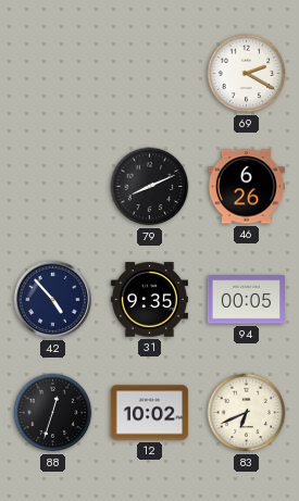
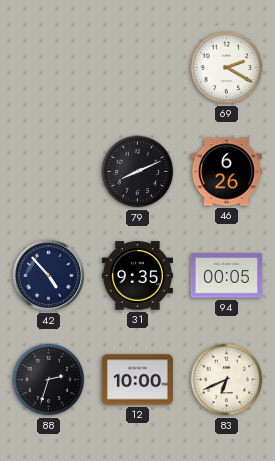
88: 12:33 -> 2:33 (49, 380)
12: 10:02 -> 10:00 (137, 380)
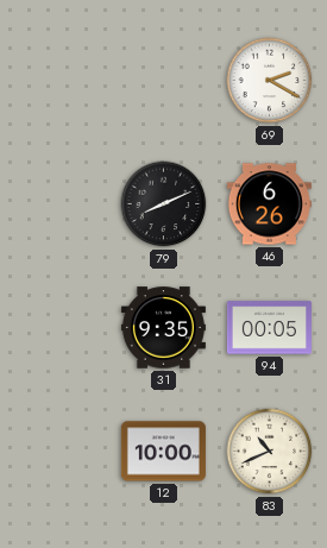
42: 4:53 -> none (48, 275)
88: 2:33 -> none (49, 380)
83: 6:41 -> 10:41 (270, 452)
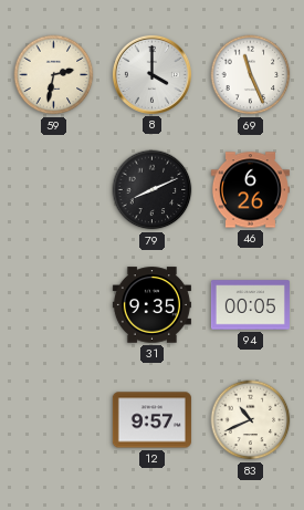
59: none -> 2:32 (54, 75)
8: none -> 4:00 (151, 74)
69: 2:20 -> 11:26 (251, 75)
12: 10:00 -> 9:57 (151, 420)
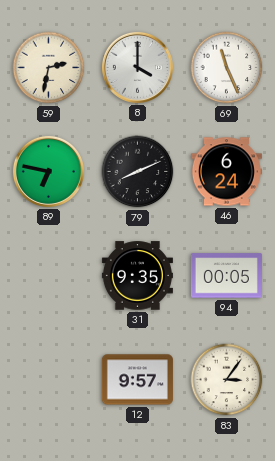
89: none -> 6:47 (48, 171)
46: 6:26 -> 6:24 (226, 172)
83: 10:41 -> 3:06 (227, 380)
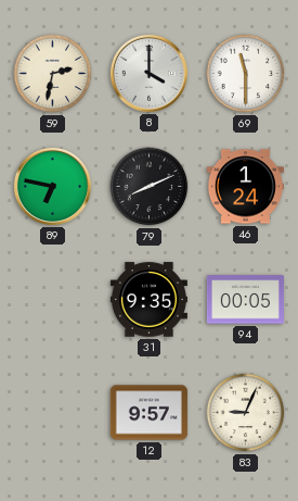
69: 11:26 -> 11:30 (246, 74)
46: 6:24 -> 1:24 (245, 187)
83: 3:06 -> 9:04 (246, 413)
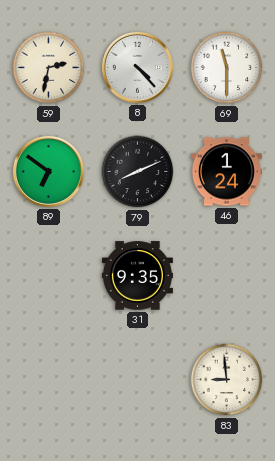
8: 4:00 -> 4:23 (137, 67)
89: 6:47 -> 6:51 (48, 171)
94: 00:05 -> none (245, 300)
12: 9:57 -> none (148, 413)
83: 9:04 -> 8:59 (227, 380)
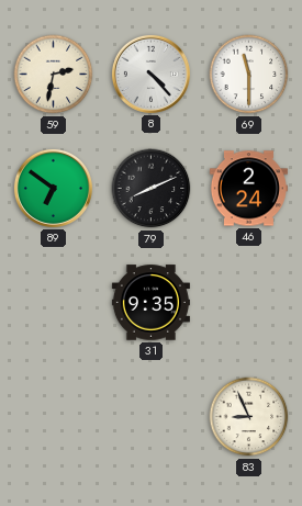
46: 1:24 -> 2:24 (248, 189)
83: 8:59 -> 8:56 (249, 417)
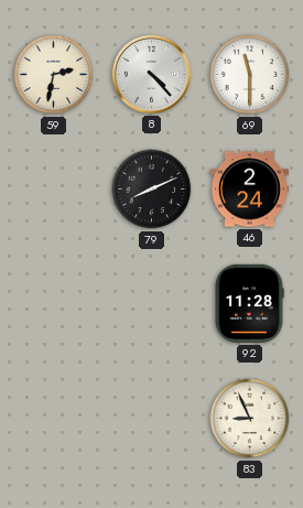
89: 6:51 -> none (53, 188)
31: 9:35 -> none (150, 303)
92: none -> 11:28 (249, 303)
